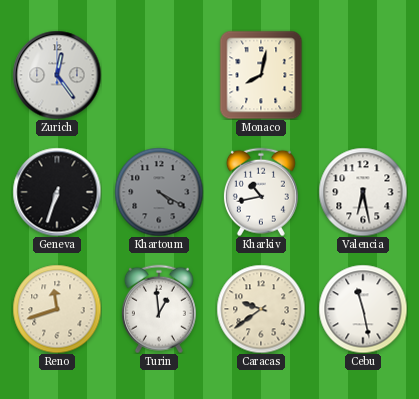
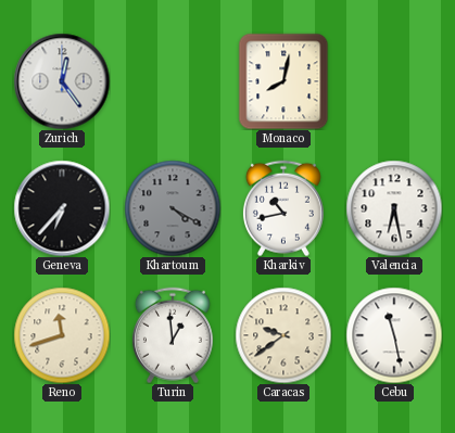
Geneva: 6:33 -> 6:37 (62, 208)
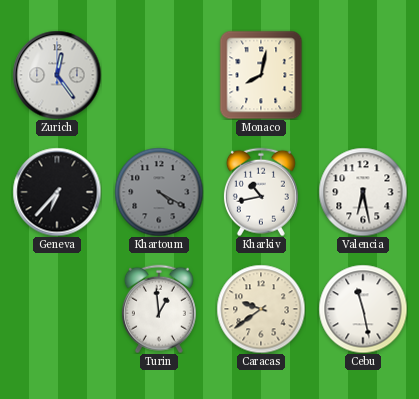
Reno: 11:42 -> none (62, 335)
